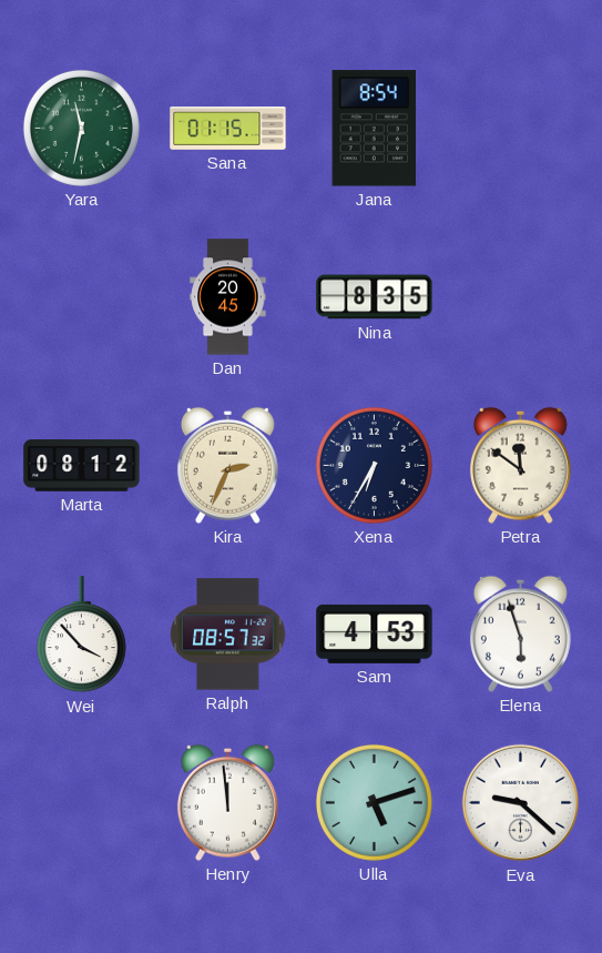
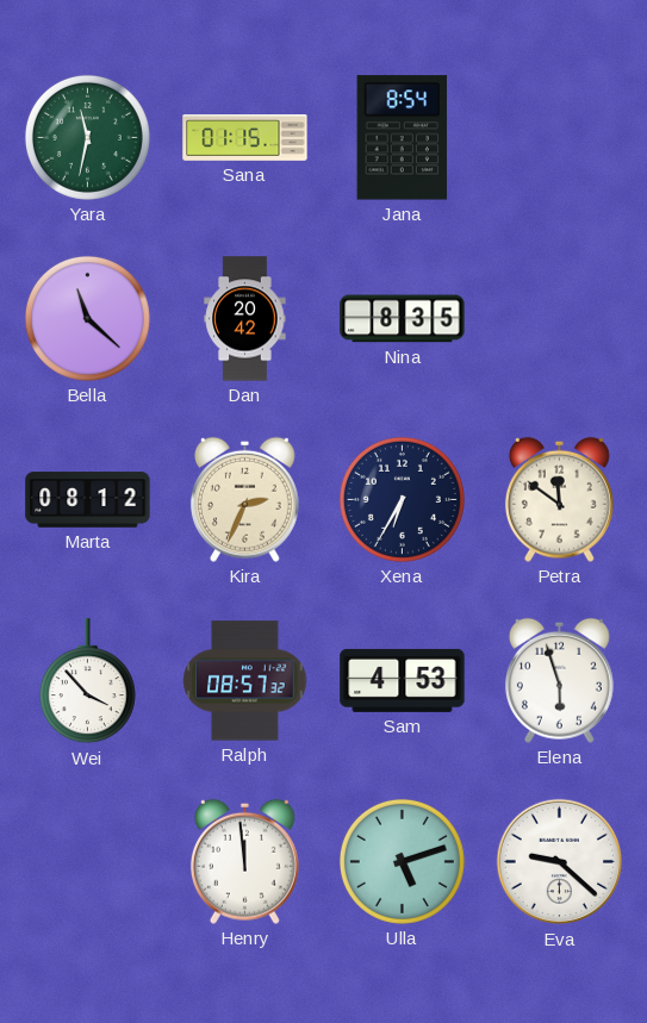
Bella: none -> 11:22 (87, 318)
Dan: 20:45 -> 20:42 (245, 319)
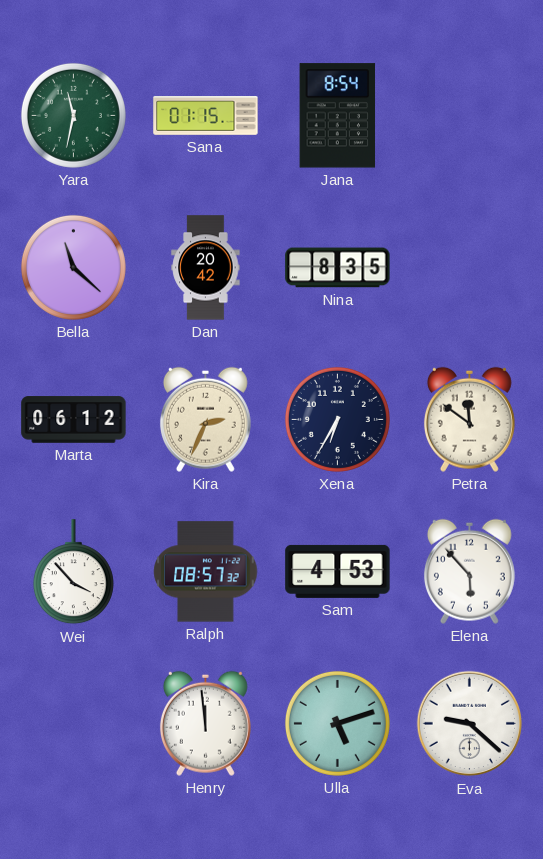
Marta: 08:12 -> 06:12 (74, 420)
Elena: 5:57 -> 5:53 (469, 571)
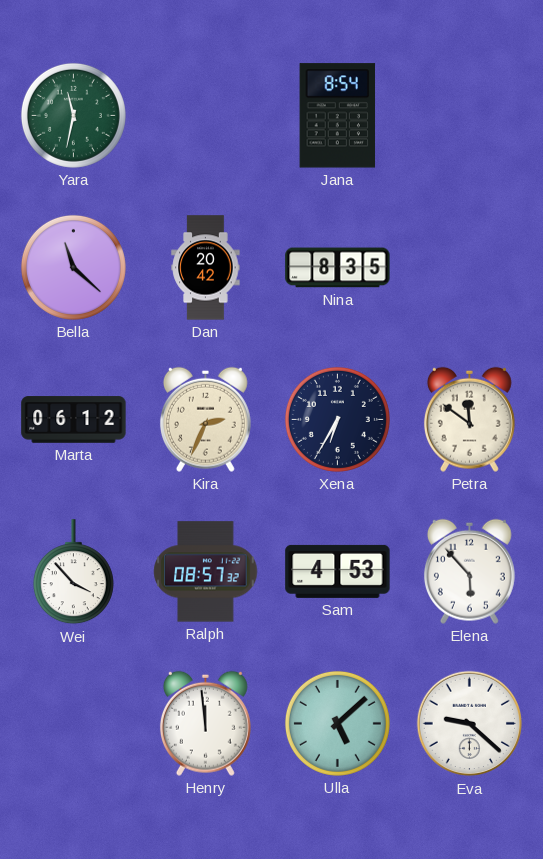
Sana: 01:15 -> none (206, 116)
Ulla: 5:12 -> 5:08 (337, 723)
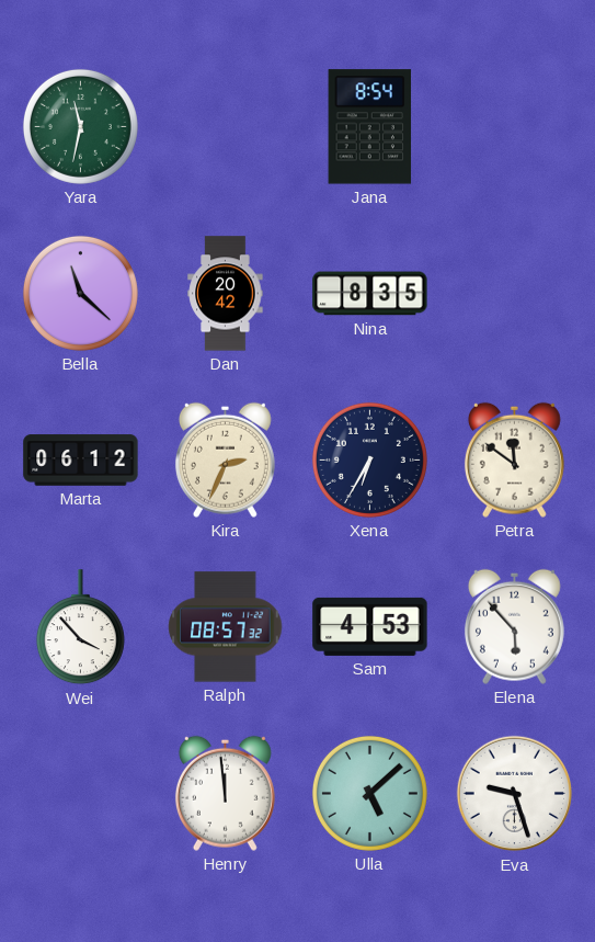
Eva: 9:22 -> 9:27 (515, 794)
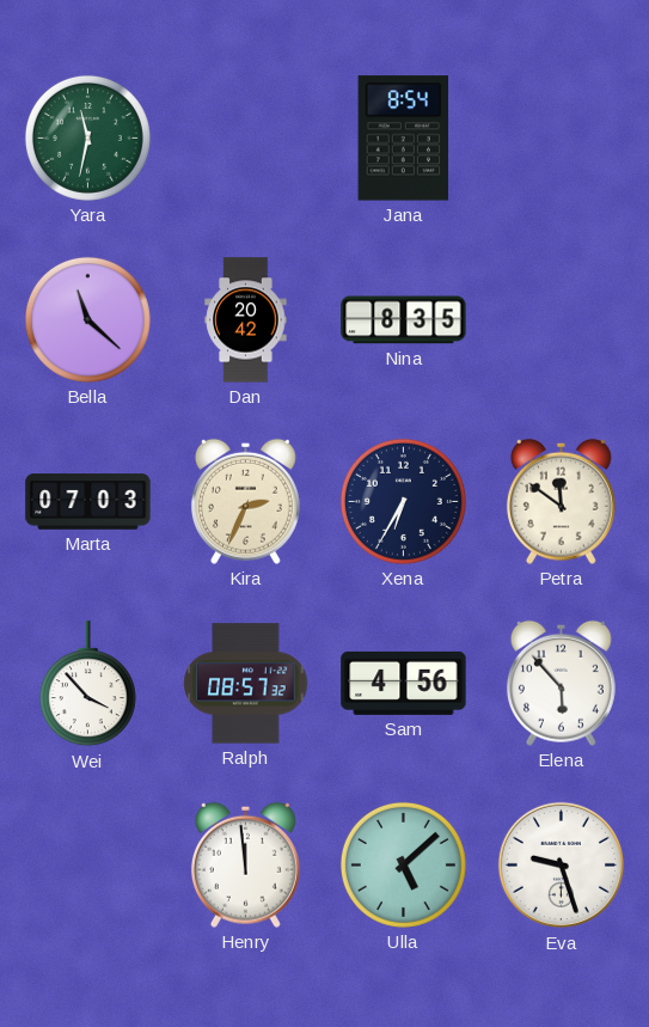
Marta: 06:12 -> 07:03 (88, 502)
Sam: 4:53 -> 4:56 (404, 683)
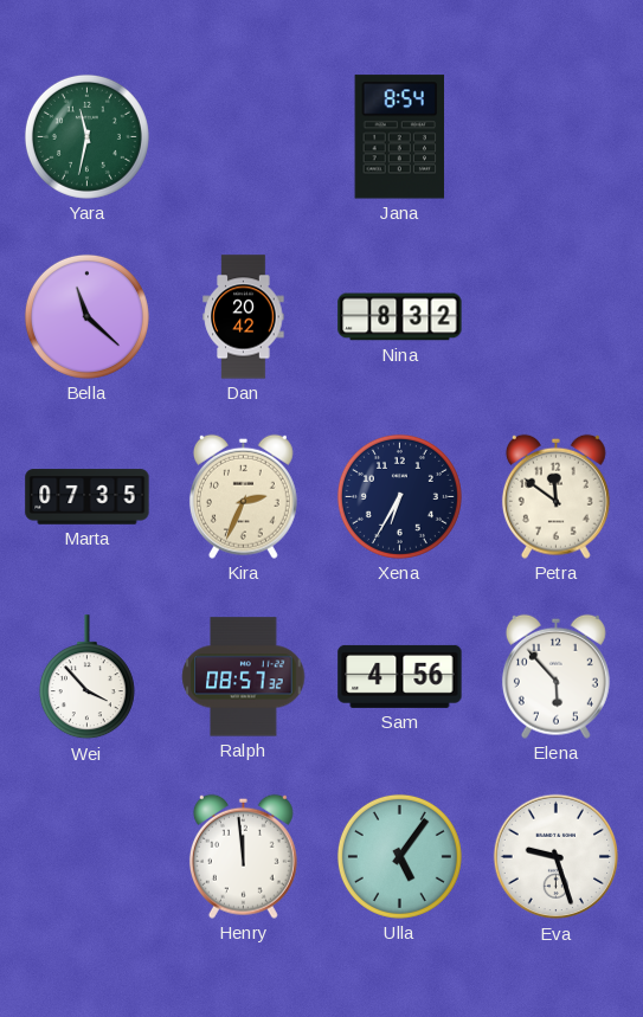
Nina: 8:35 -> 8:32 (400, 317)
Marta: 07:03 -> 07:35 (88, 497)
Ulla: 5:08 -> 5:06 (399, 856)
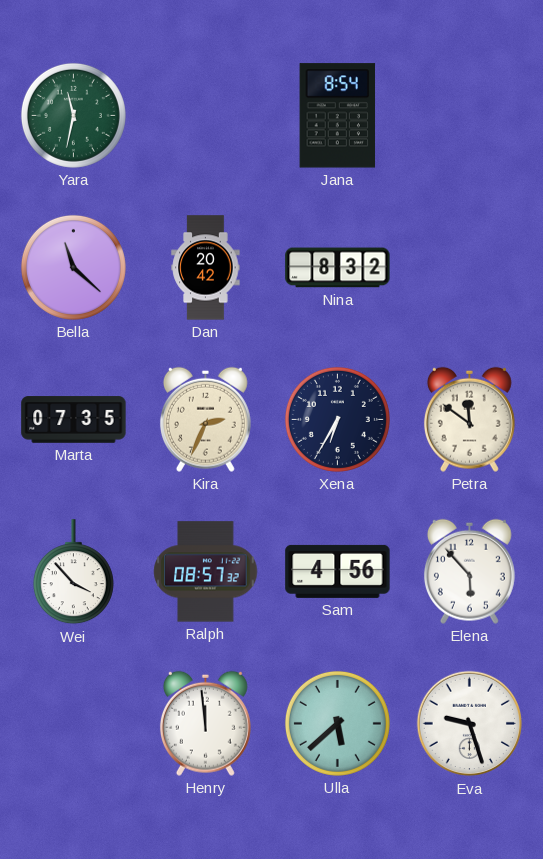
Ulla: 5:06 -> 5:38 (337, 723)
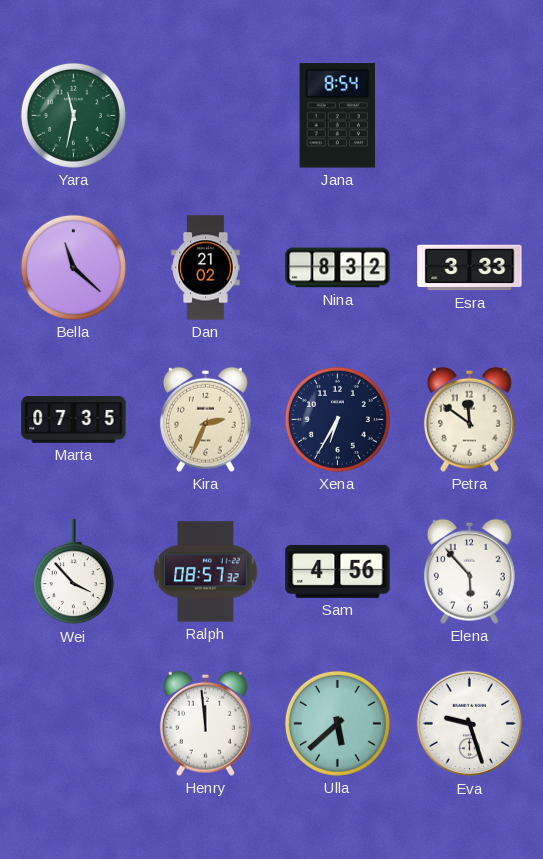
Dan: 20:42 -> 21:02 (206, 268)
Esra: none -> 3:33 (470, 268)
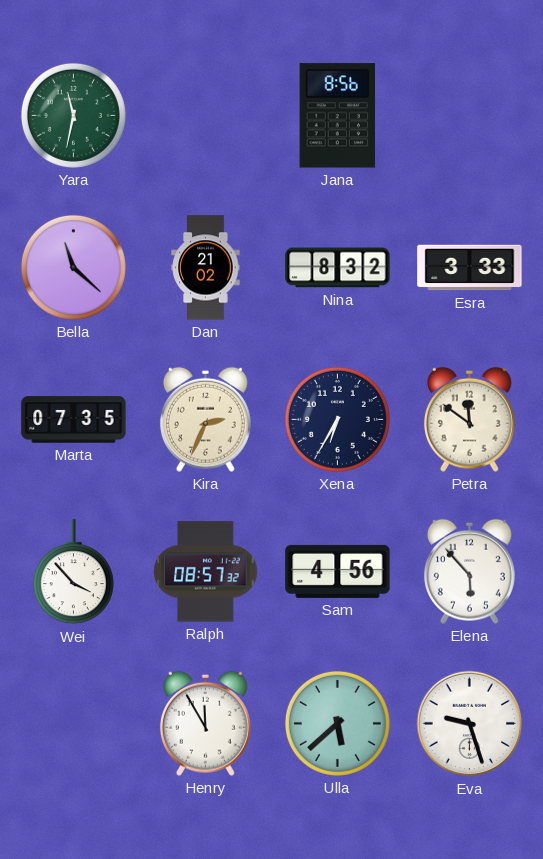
Jana: 8:54 -> 8:56 (338, 116)
Henry: 11:59 -> 11:55 (205, 723)
